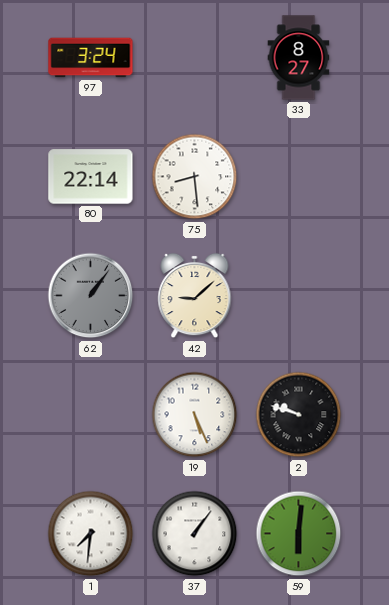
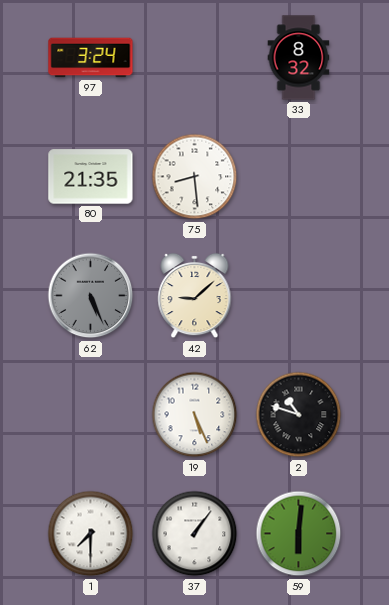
33: 8:27 -> 8:32 (299, 58)
80: 22:14 -> 21:35 (91, 177)
62: 1:06 -> 5:26 (91, 296)
2: 9:48 -> 10:48 (299, 415)
1: 7:31 -> 7:30 (91, 534)
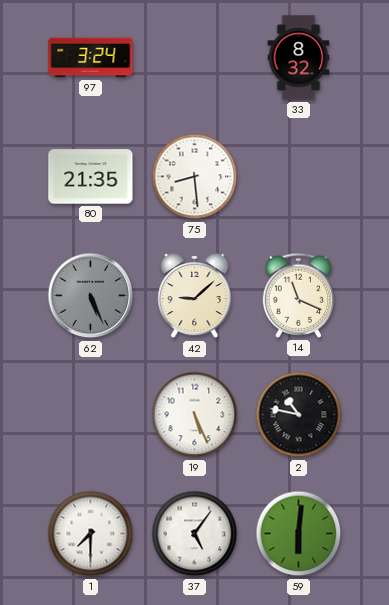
14: none -> 11:19 (299, 295)
2: 10:48 -> 10:47 (299, 415)
37: 1:06 -> 5:06 (195, 534)
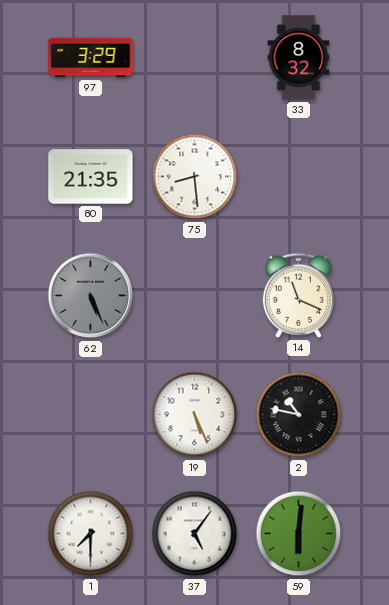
97: 3:24 -> 3:29 (91, 58)
42: 9:08 -> none (195, 296)
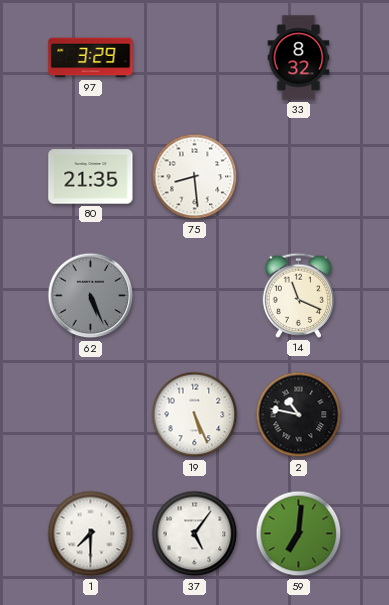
59: 6:01 -> 7:01 (299, 534)
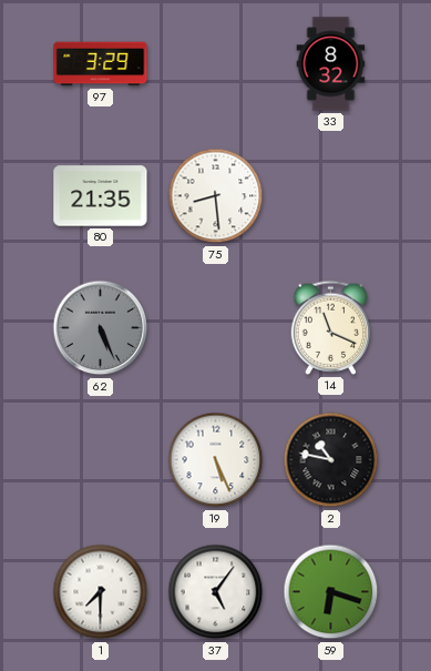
59: 7:01 -> 6:18 (331, 592)
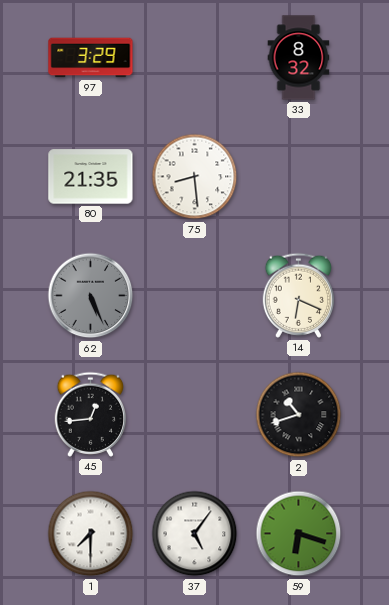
14: 11:19 -> 6:19 (299, 295)
45: none -> 12:44 (91, 414)
19: 5:26 -> none (216, 460)
2: 10:47 -> 10:42 (299, 415)
